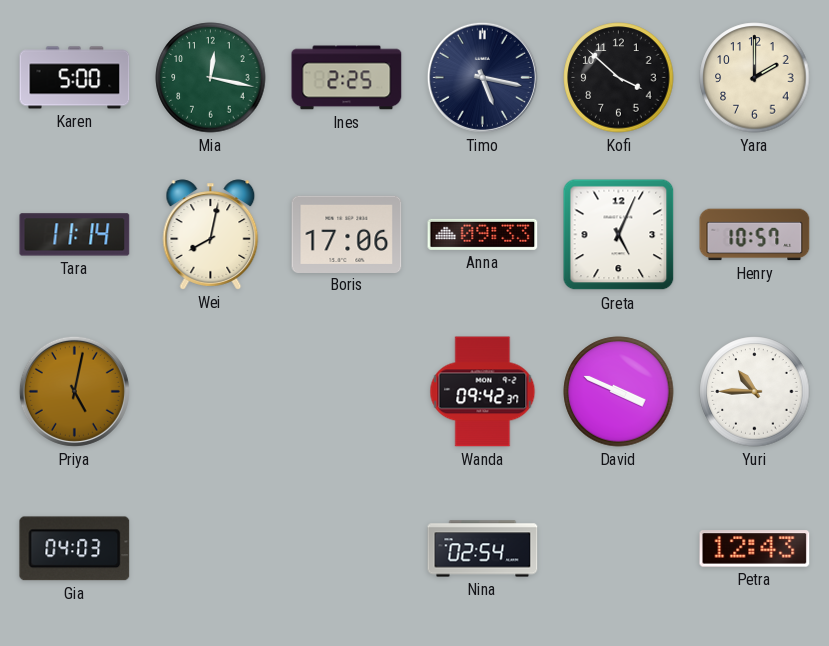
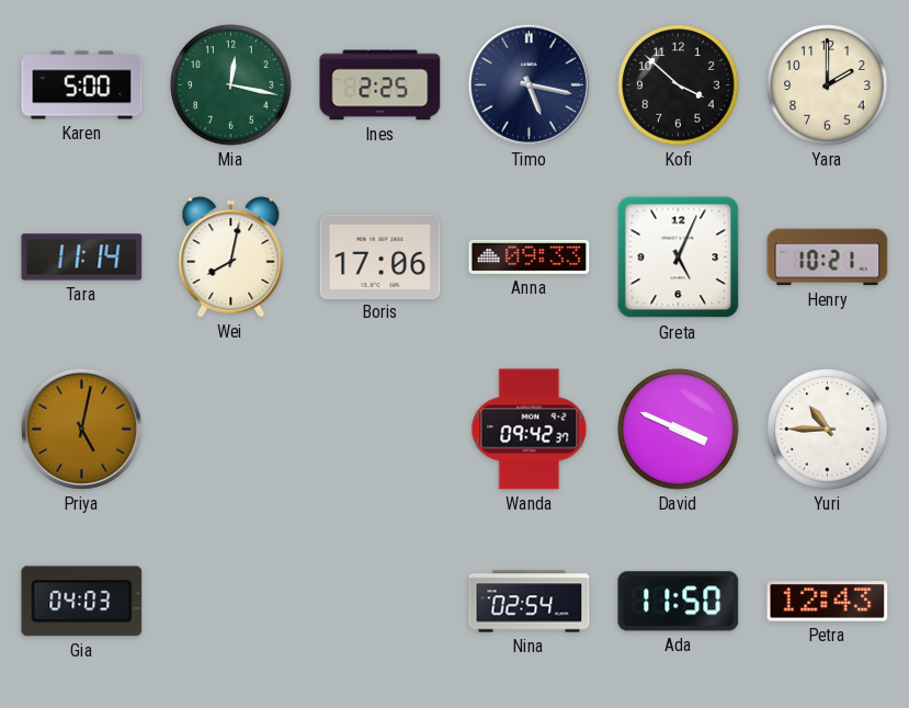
Henry: 10:57 -> 10:21 (828, 258)
Ada: none -> 11:50 (679, 602)
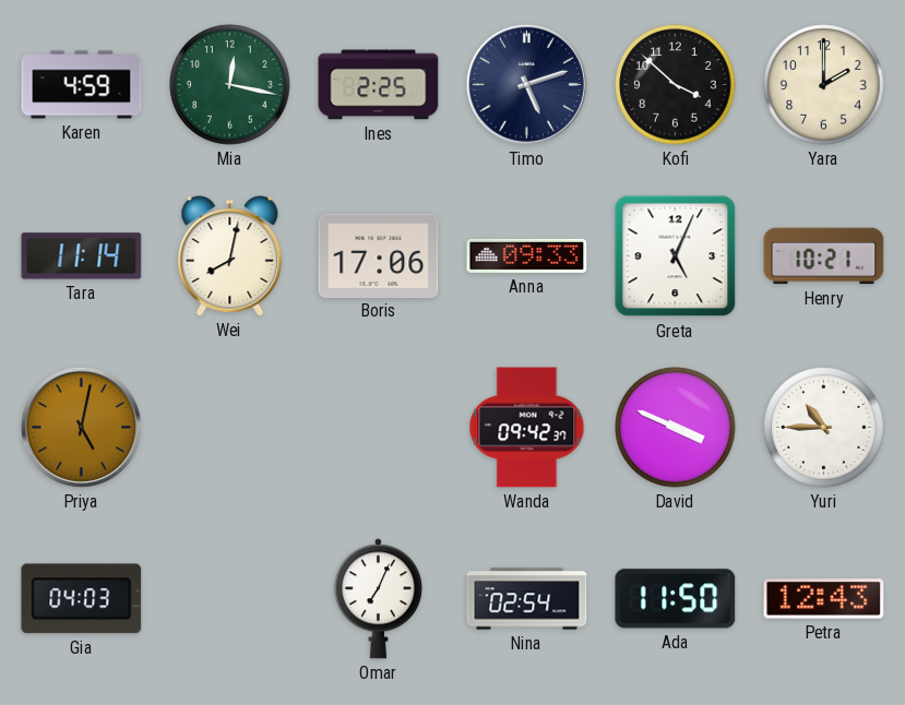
Karen: 5:00 -> 4:59 (82, 85)
Timo: 5:17 -> 5:12 (526, 84)
Omar: none -> 7:04 (378, 599)
